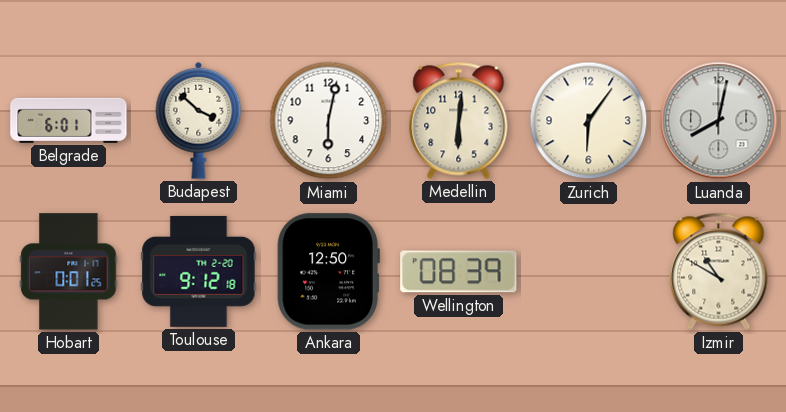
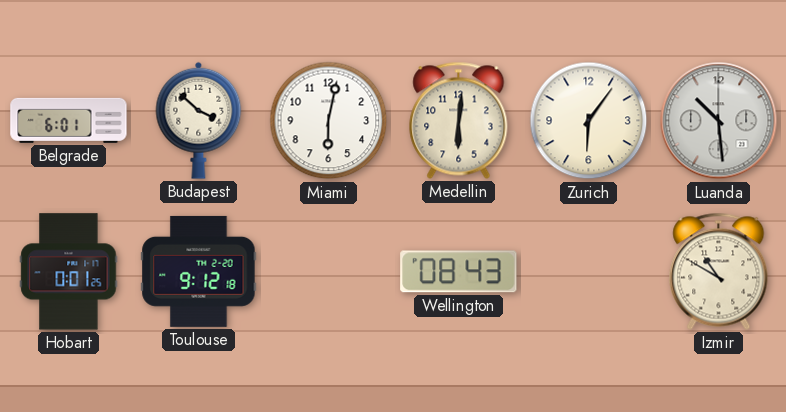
Luanda: 8:02 -> 10:29 (719, 121)
Ankara: 12:50 -> none (328, 272)
Wellington: 08:39 -> 08:43 (459, 272)
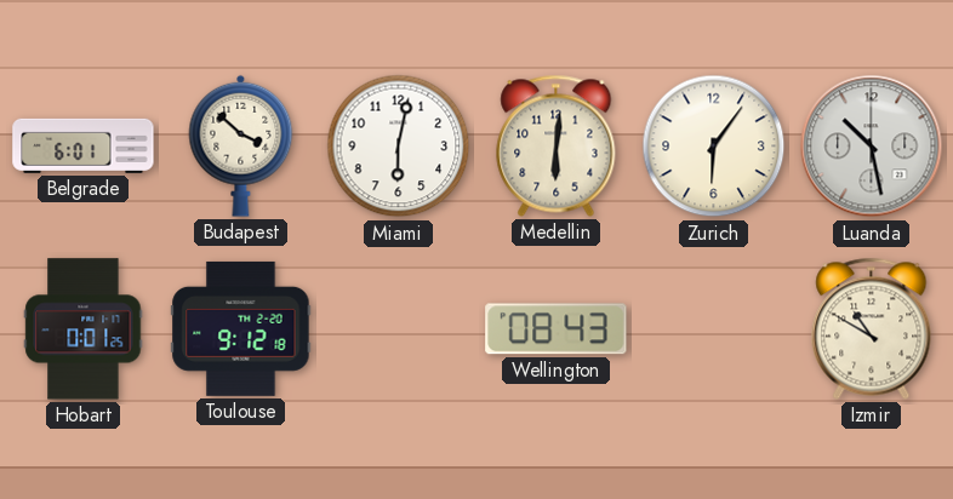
Luanda: 10:29 -> 10:28 (872, 147)
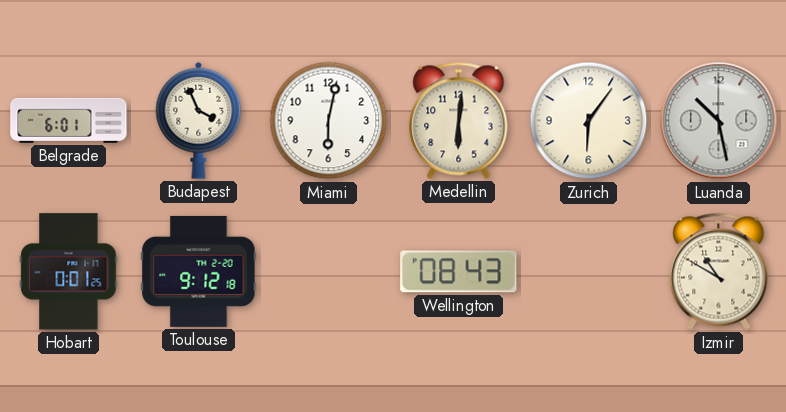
Budapest: 3:52 -> 3:56 (199, 120)
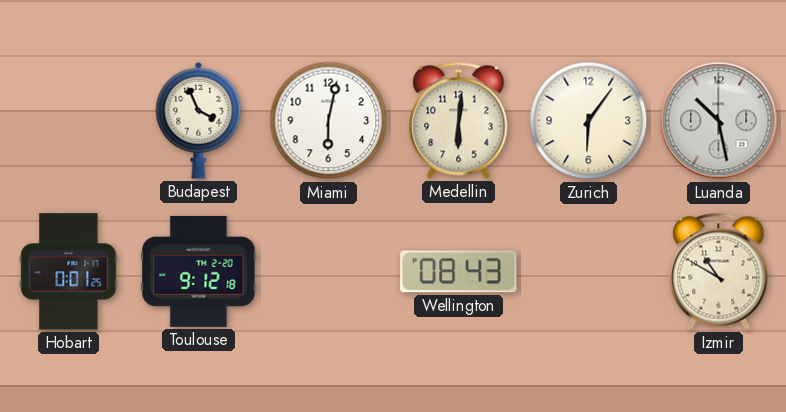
Belgrade: 6:01 -> none (69, 120)
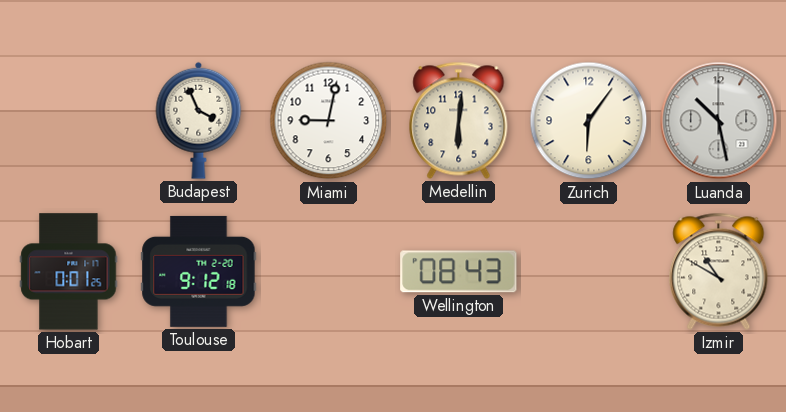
Miami: 6:02 -> 9:02 (329, 121)
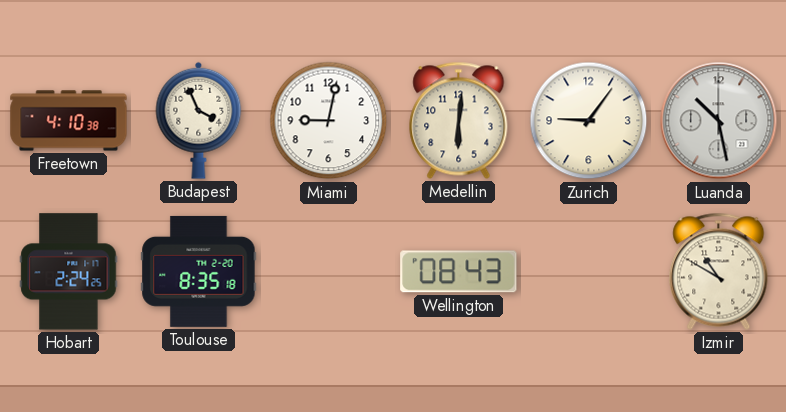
Freetown: none -> 4:10 (69, 121)
Zurich: 6:06 -> 9:06 (589, 121)
Hobart: 0:01 -> 2:24 (69, 272)
Toulouse: 9:12 -> 8:35 (199, 271)
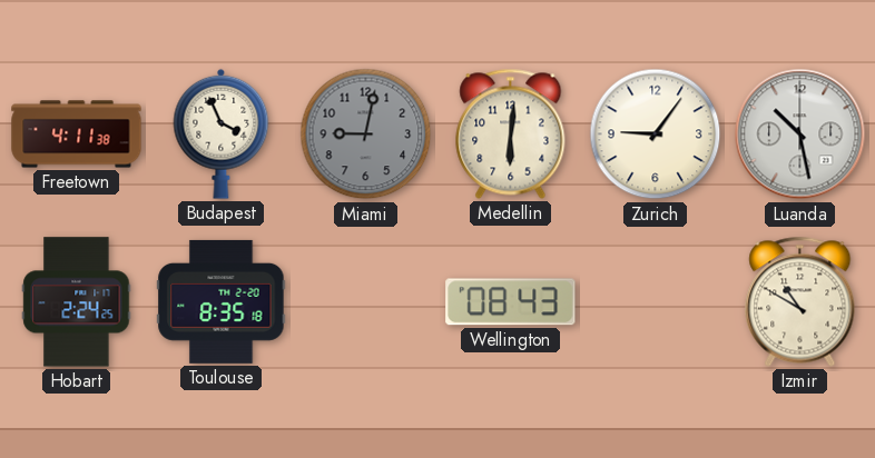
Freetown: 4:10 -> 4:11 (77, 135)
Miami dial: white -> grey (366, 135)
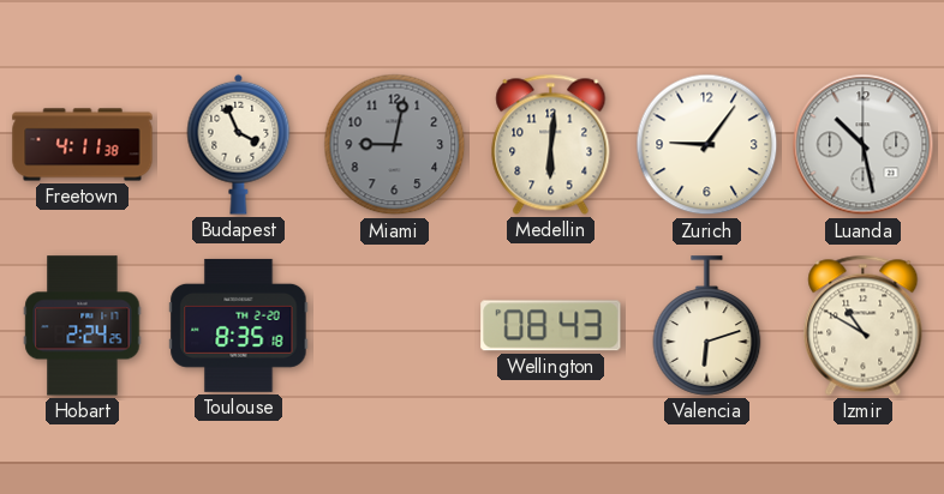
Valencia: none -> 6:12 (707, 326)
